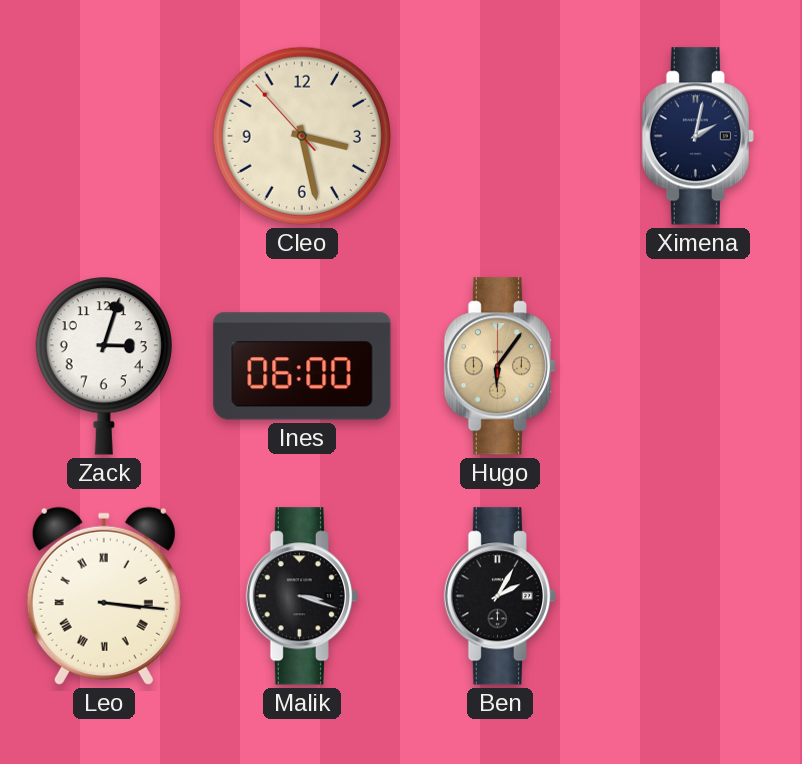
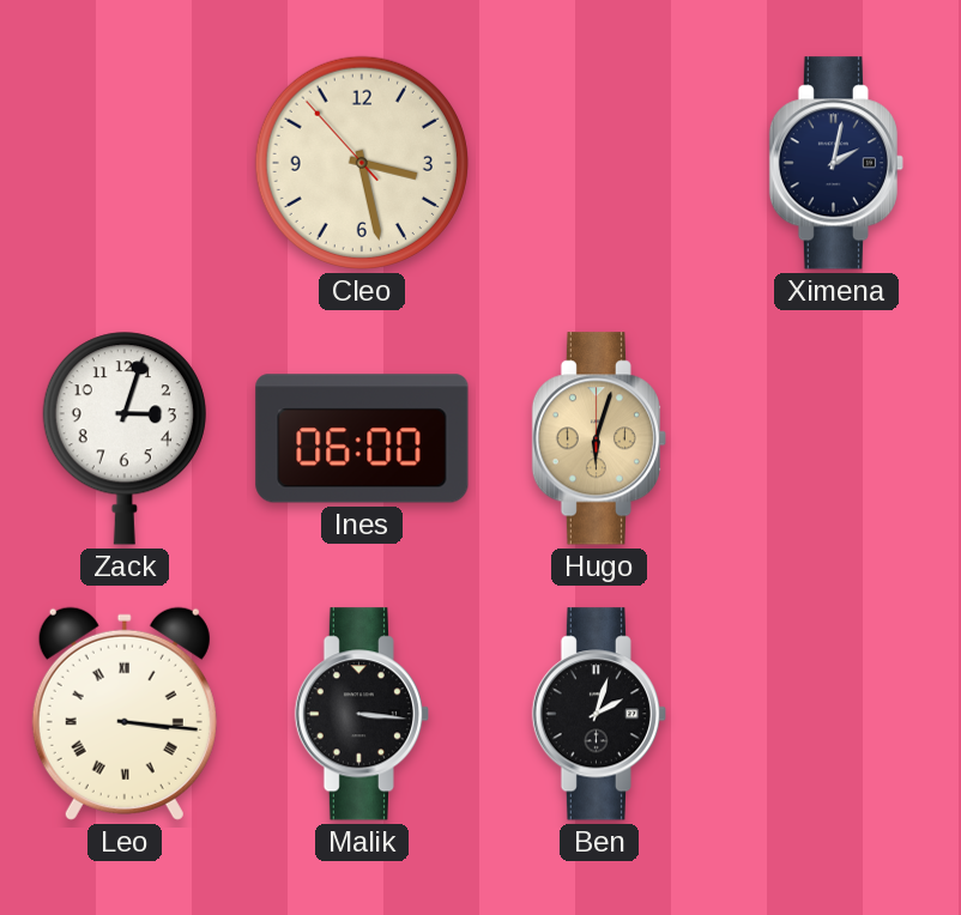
Hugo: 6:06 -> 6:03 (598, 438)
Malik: 3:18 -> 3:16 (361, 714)
Ben: 2:05 -> 2:03 (598, 714)
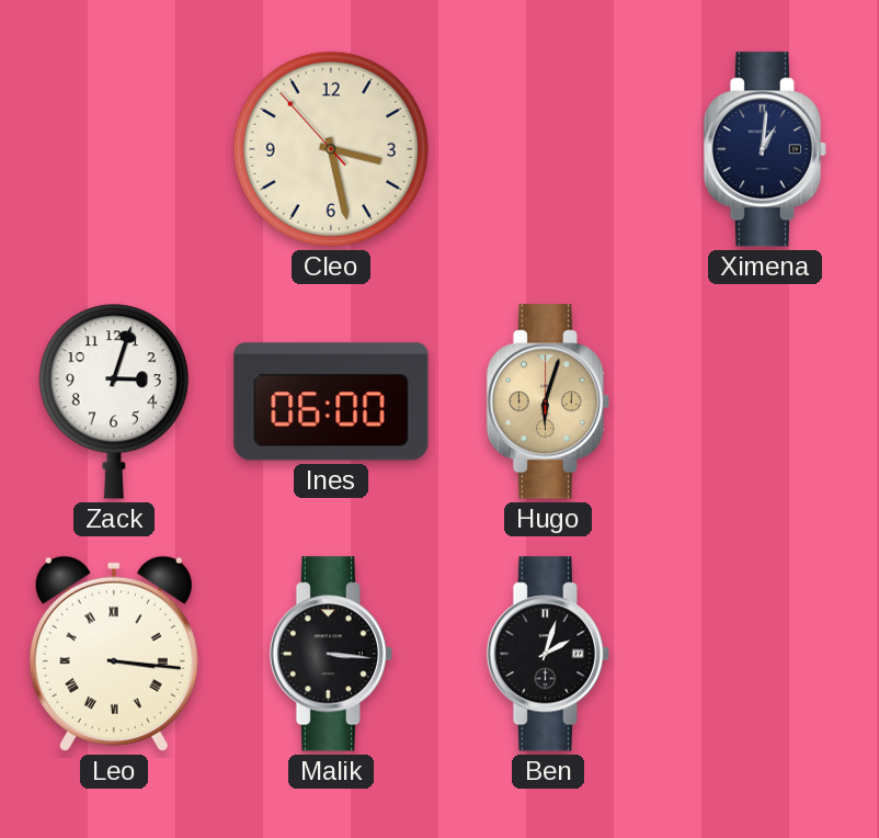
Ximena: 2:02 -> 1:01 (764, 149)
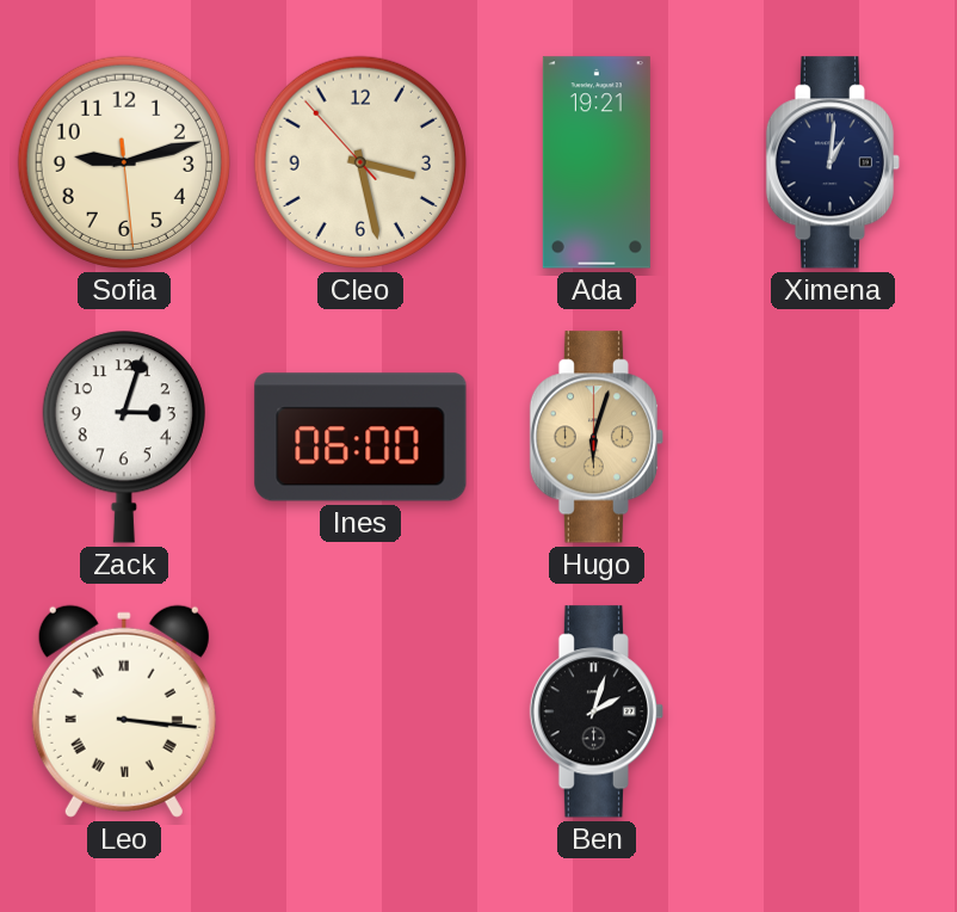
Sofia: none -> 9:12 (124, 162)
Ada: none -> 19:21 (597, 162)
Malik: 3:16 -> none (330, 654)
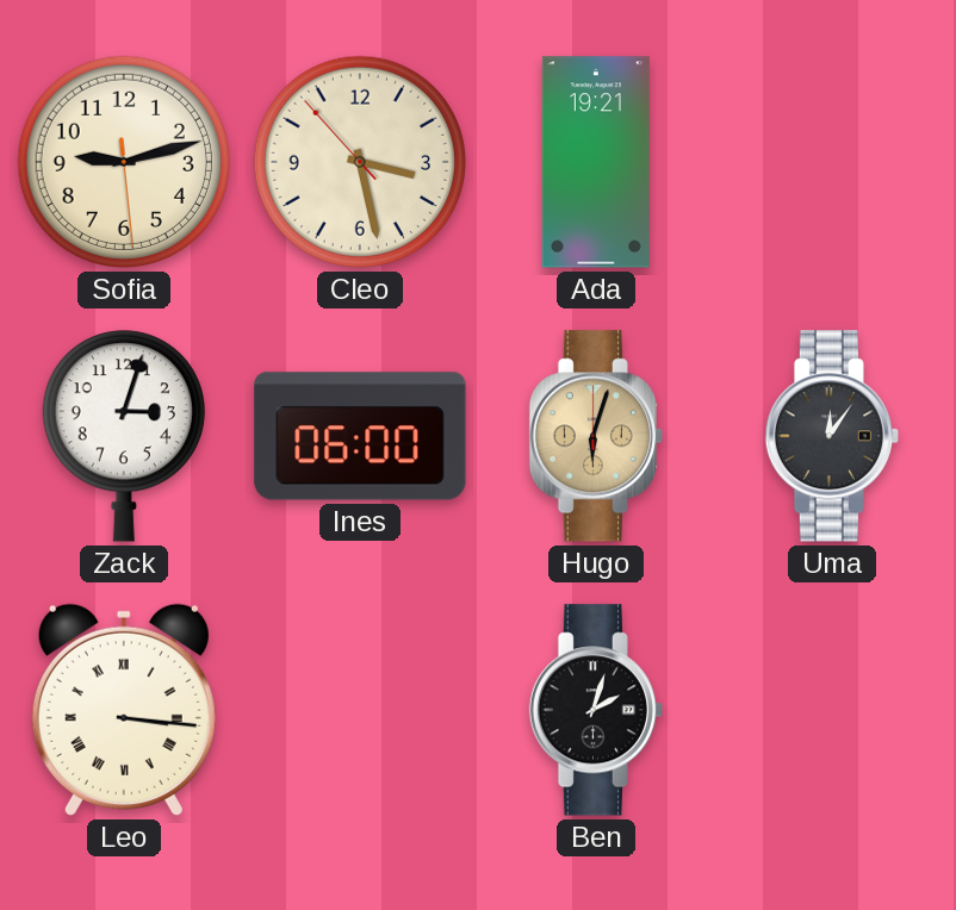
Ximena: 1:01 -> none (832, 162)
Uma: none -> 12:06 (831, 436)
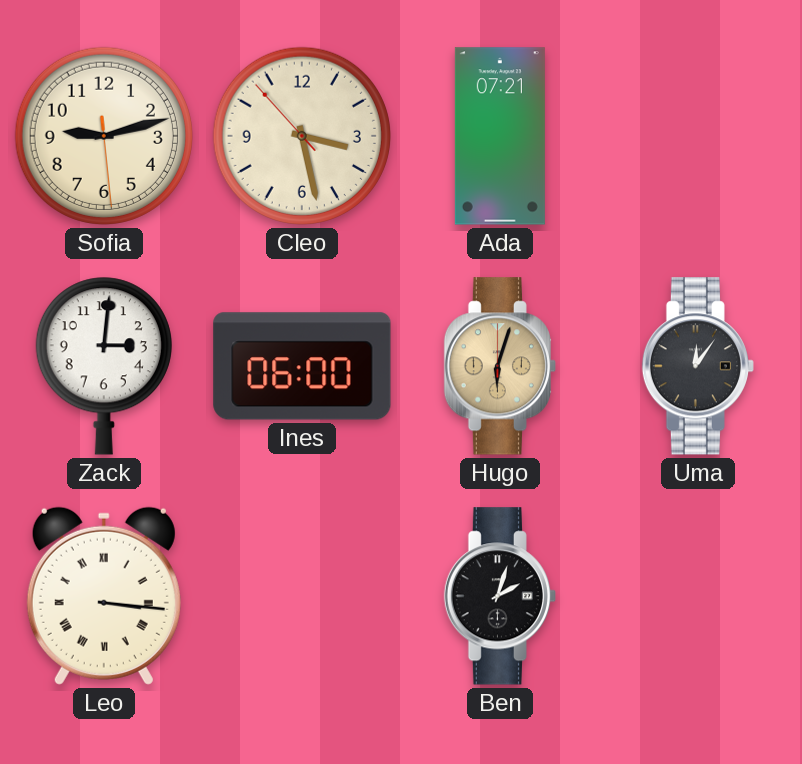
Ada: 19:21 -> 07:21 (500, 136)
Zack: 3:03 -> 3:01 (104, 366)
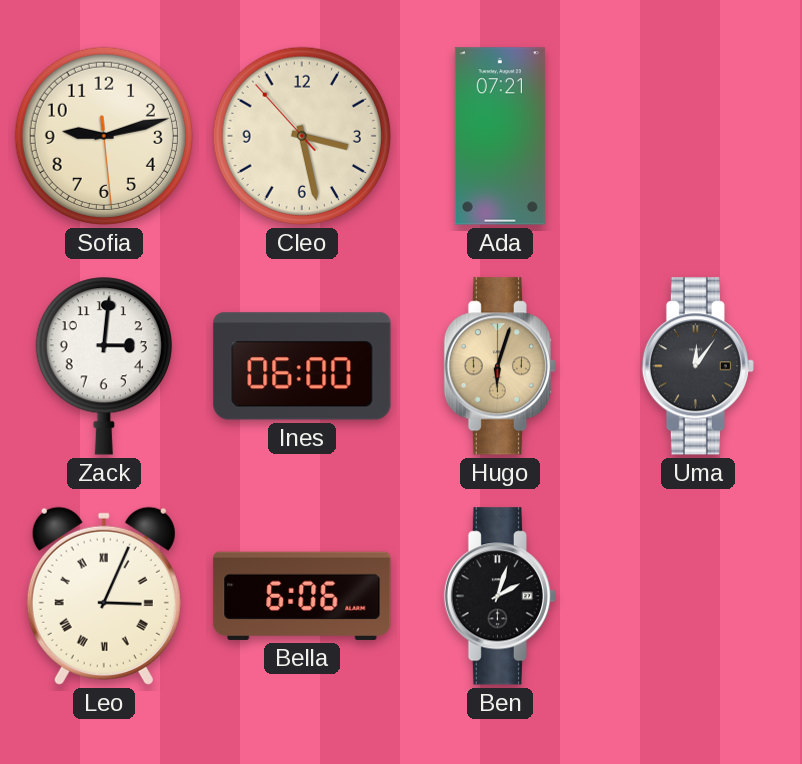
Leo: 3:16 -> 3:04 (104, 596)
Bella: none -> 6:06 (302, 596)
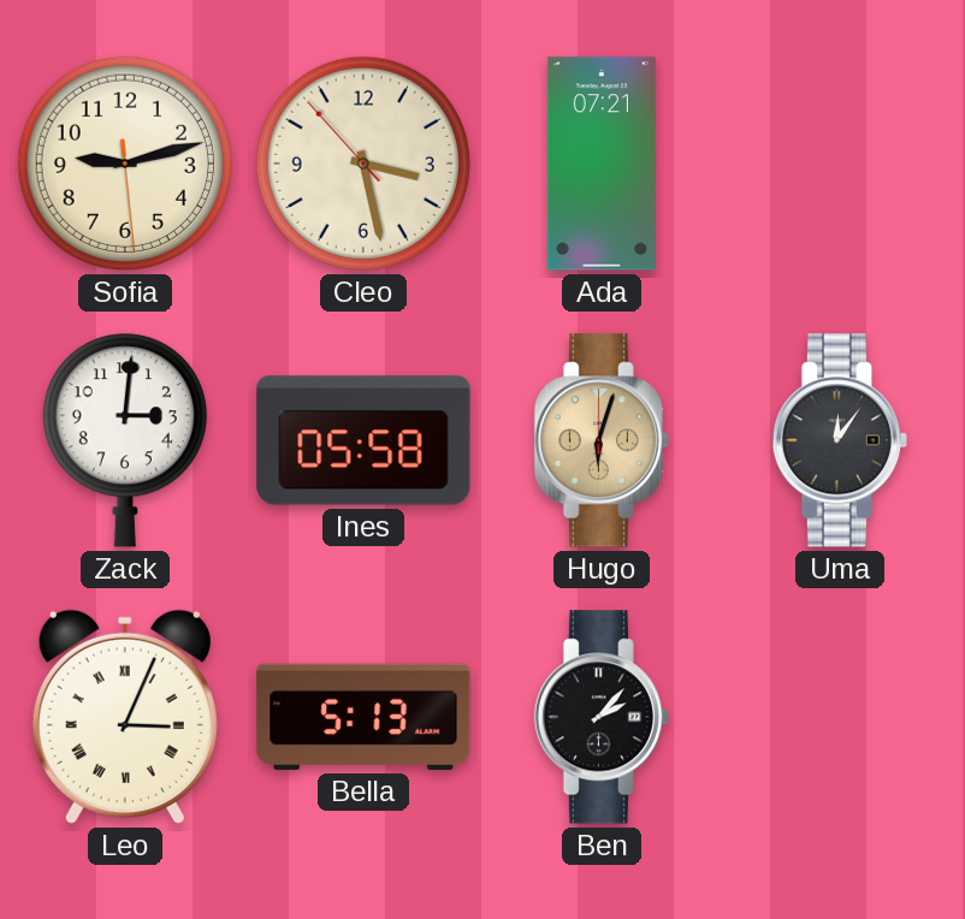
Ines: 06:00 -> 05:58 (363, 440)
Bella: 6:06 -> 5:13 (363, 717)
Ben: 2:03 -> 2:07 (600, 717)
